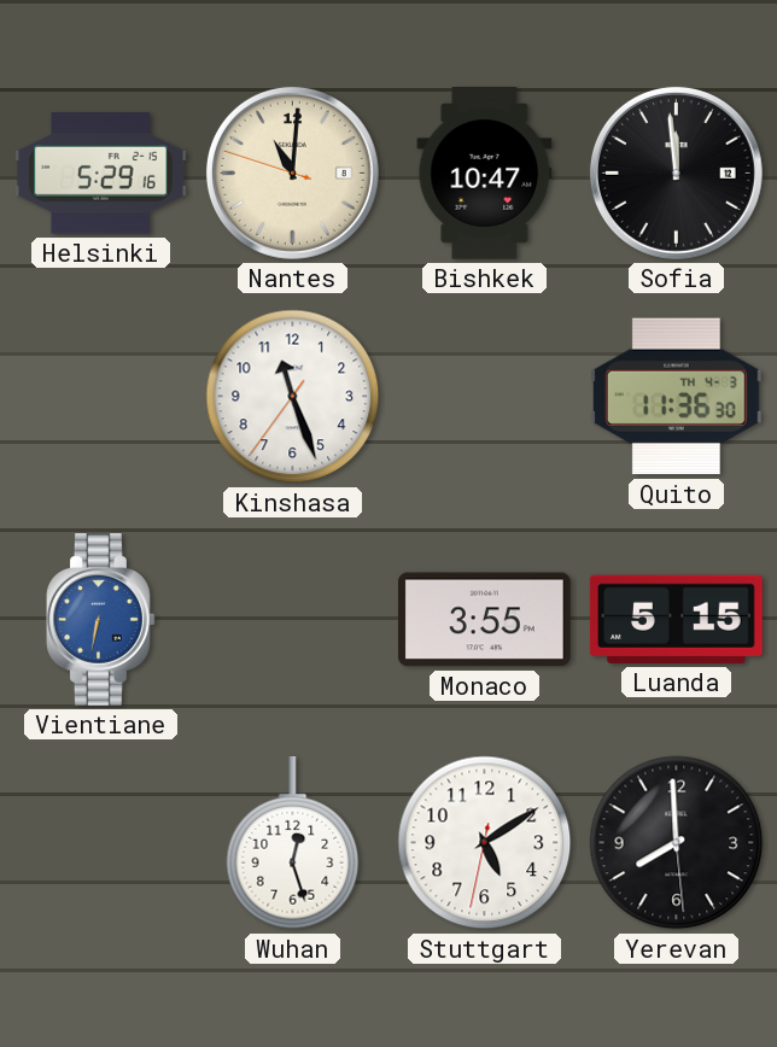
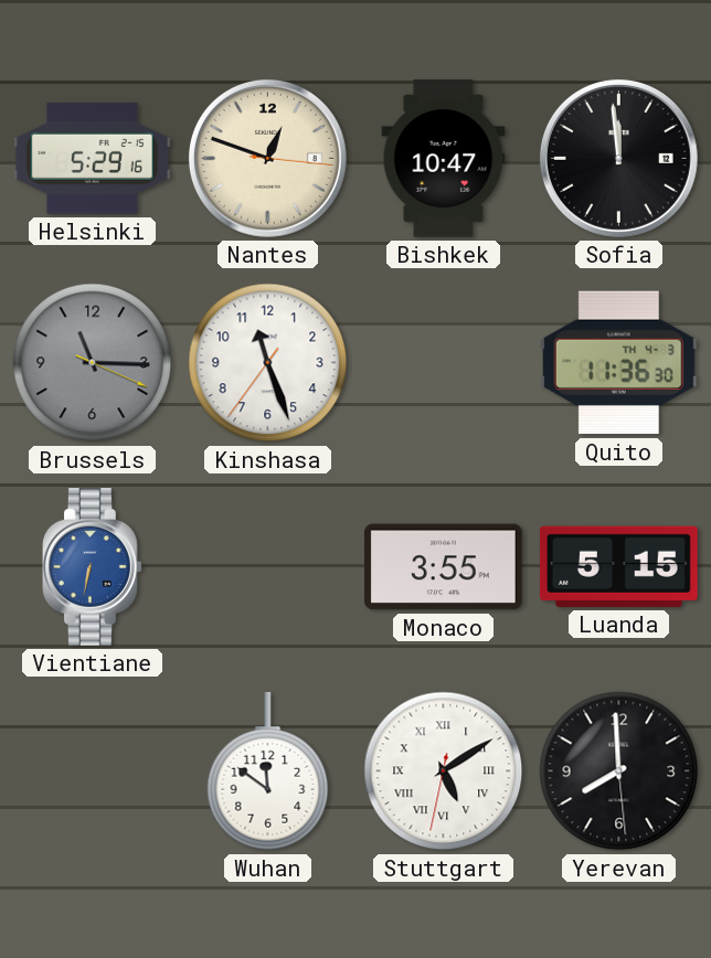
Nantes: 11:00 -> 12:48 (267, 158)
Brussels: none -> 11:15 (93, 363)
Wuhan: 12:27 -> 11:51 (268, 773)
Stuttgart numerals: Arabic -> Roman (444, 771)
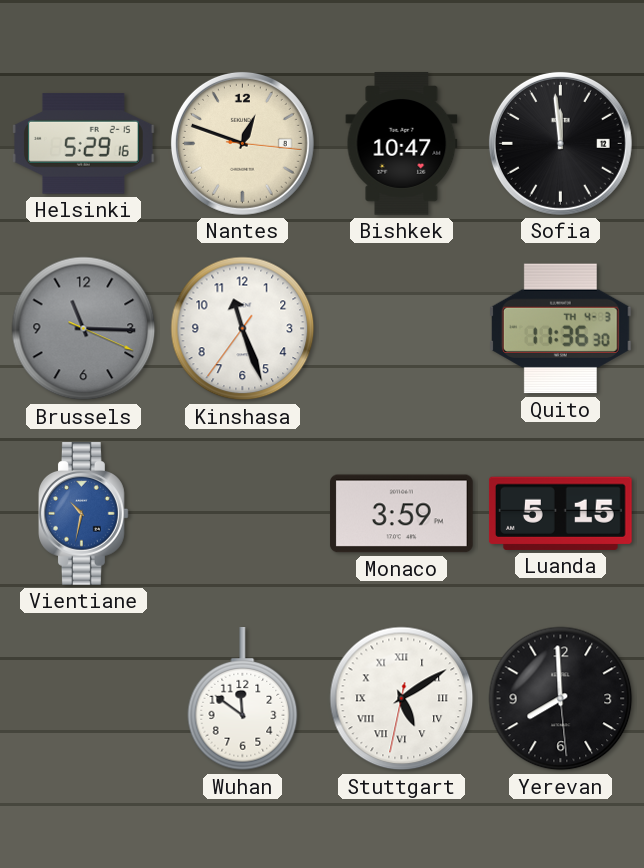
Vientiane: 6:32 -> 10:32 (84, 514)
Monaco: 3:55 -> 3:59 (402, 514)
